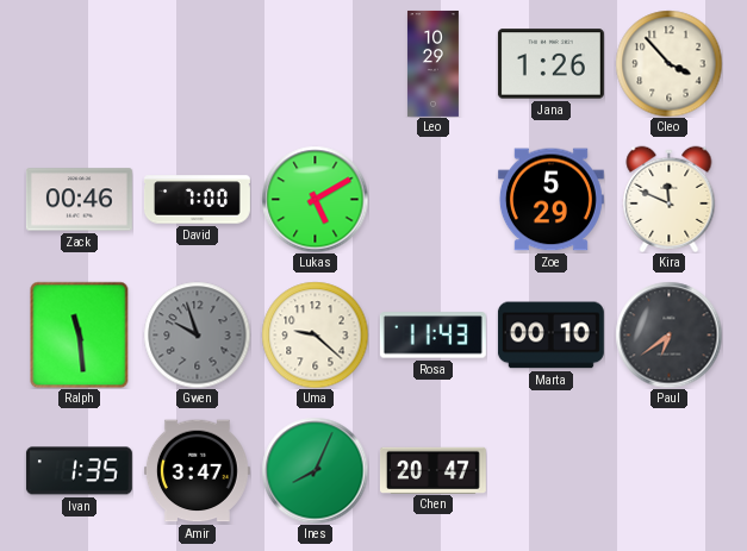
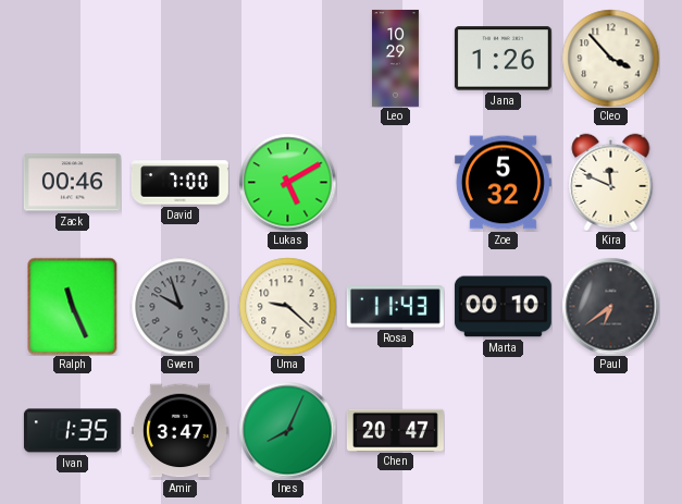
Zoe: 5:29 -> 5:32 (503, 183)
Ralph: 11:29 -> 11:26 (73, 306)
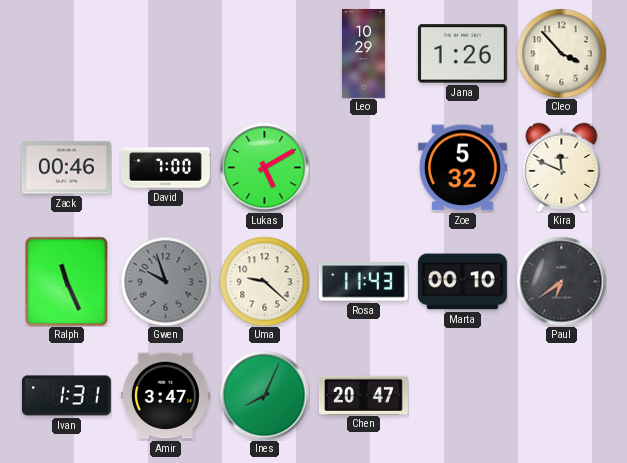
Ivan: 1:35 -> 1:31 (66, 396)
